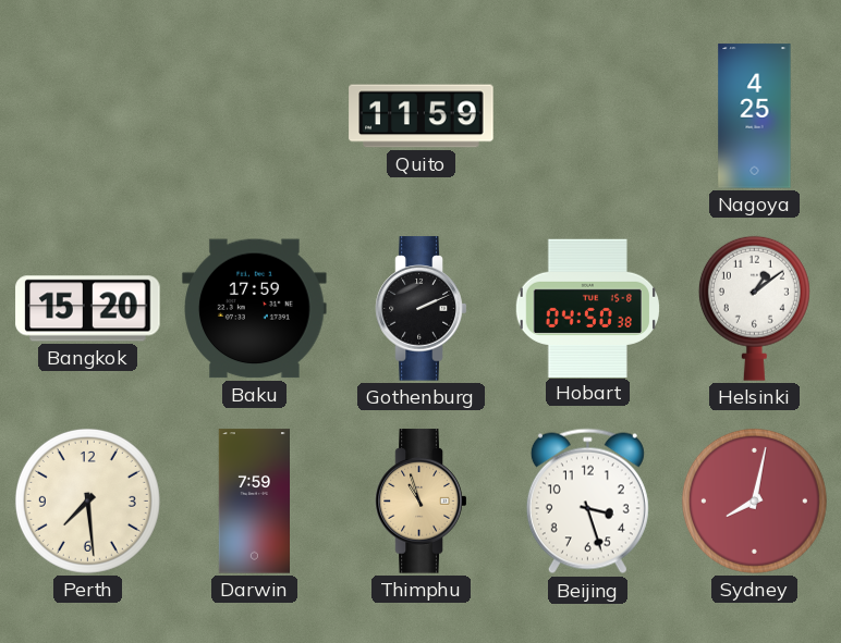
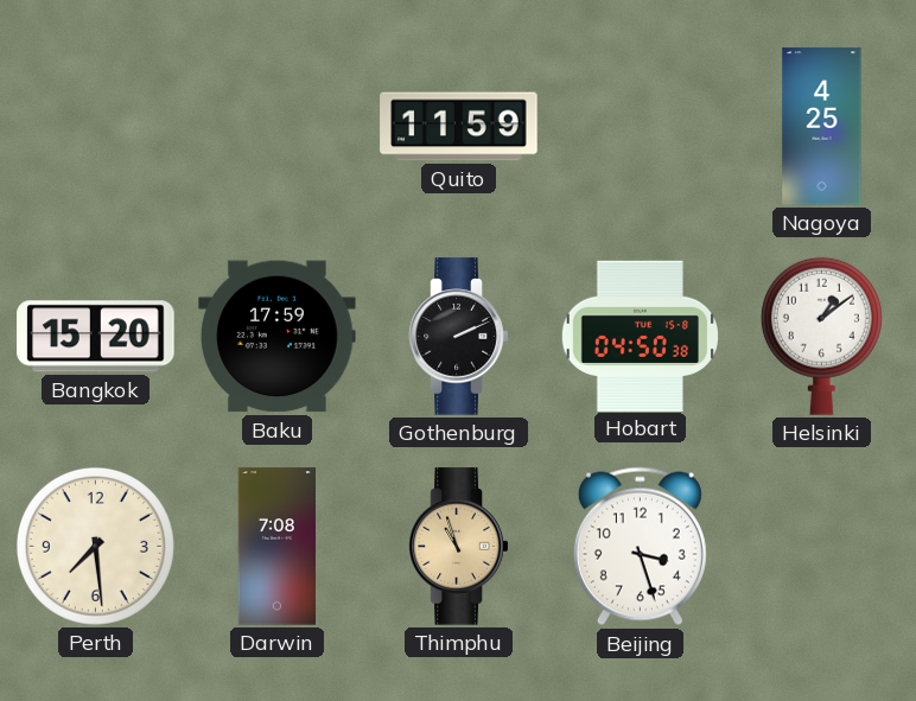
Darwin: 7:59 -> 7:08 (276, 547)
Sydney: 8:02 -> none (754, 500)
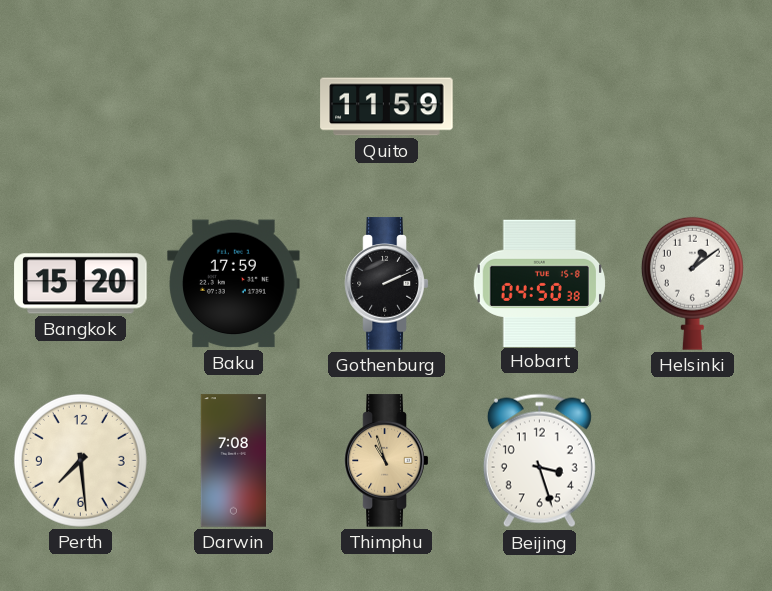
Nagoya: 4:25 -> none (822, 127)
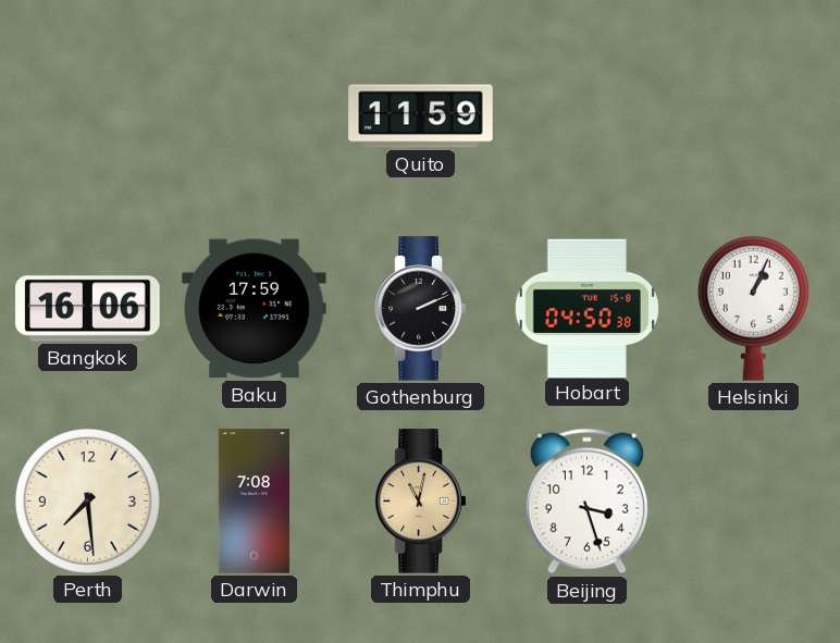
Bangkok: 15:20 -> 16:06 (88, 309)
Helsinki: 1:09 -> 1:04 (753, 308)
Thimphu: 10:57 -> 11:02 (421, 502)
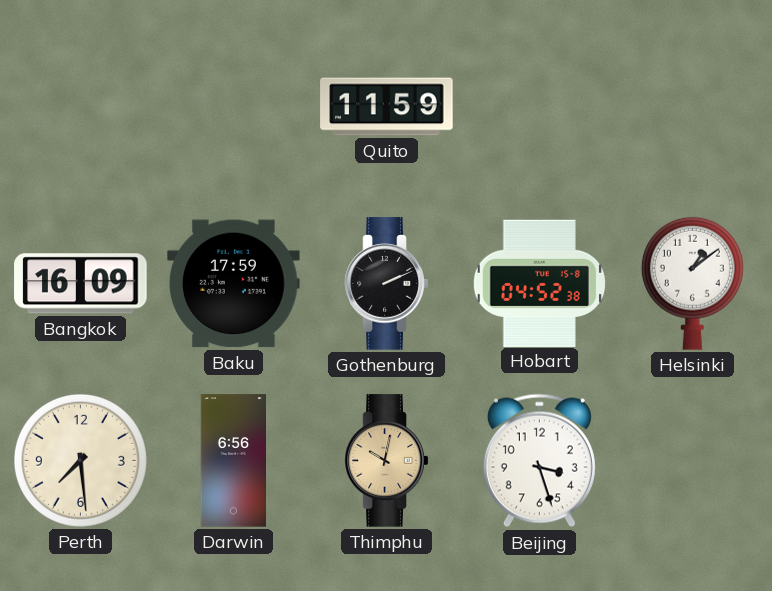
Bangkok: 16:06 -> 16:09 (81, 284)
Hobart: 04:50 -> 04:52 (539, 283)
Helsinki: 1:04 -> 1:09 (692, 283)
Darwin: 7:08 -> 6:56 (233, 461)
Thimphu: 11:02 -> 10:02 (387, 461)
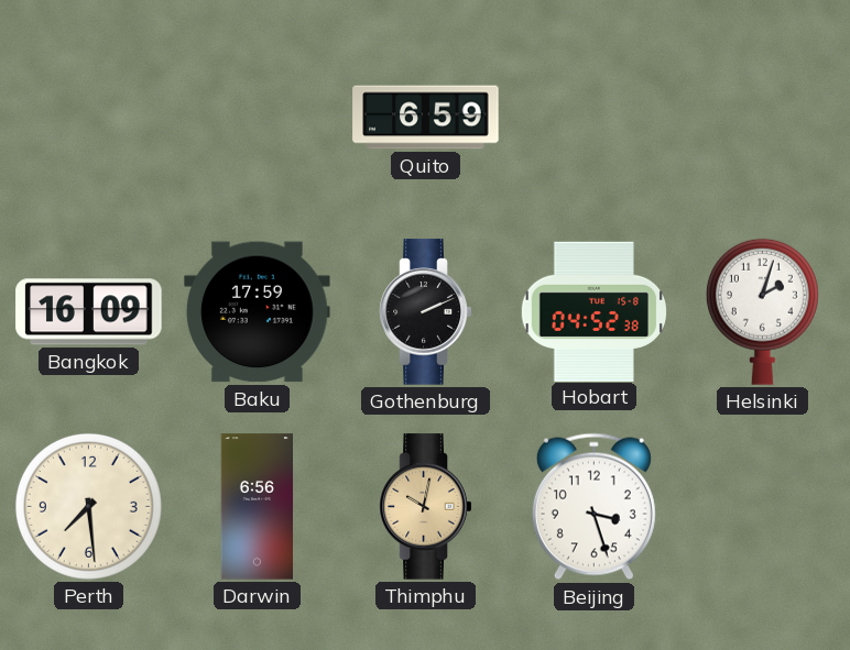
Quito: 11:59 -> 6:59 (426, 118)
Helsinki: 1:09 -> 2:03 (762, 311)
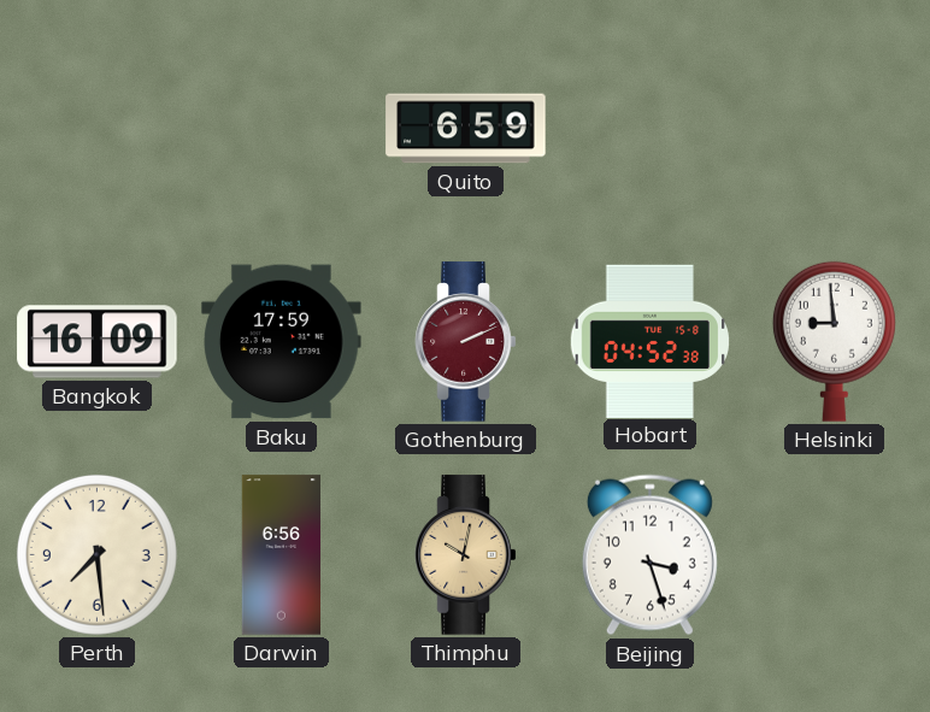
Gothenburg dial: black -> burgundy (466, 342)
Helsinki: 2:03 -> 8:59 (834, 341)
